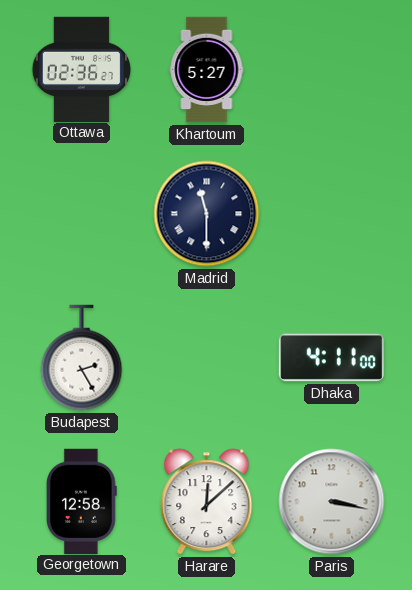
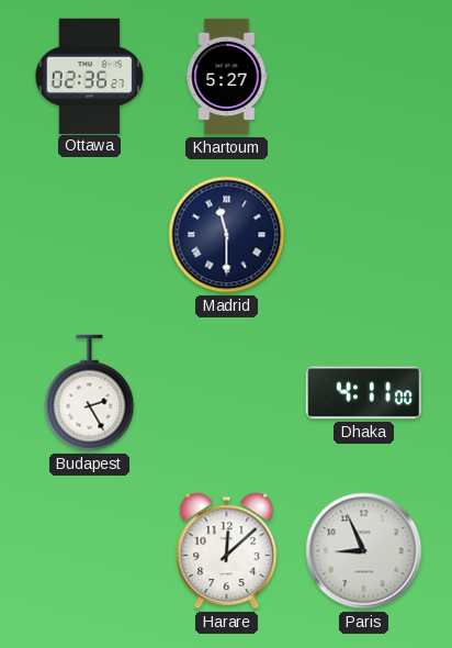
Georgetown: 12:58 -> none (82, 501)
Paris: 3:17 -> 8:56 (364, 551)
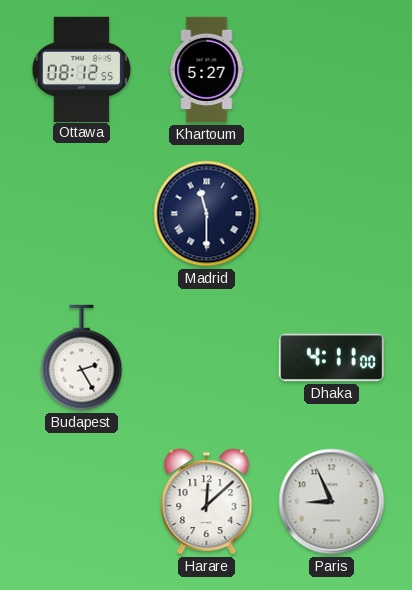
Ottawa: 02:36 -> 08:12 (81, 69)
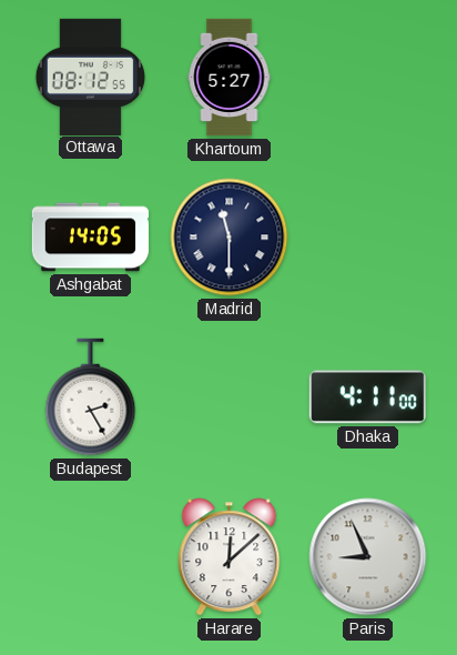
Ashgabat: none -> 14:05 (90, 238)
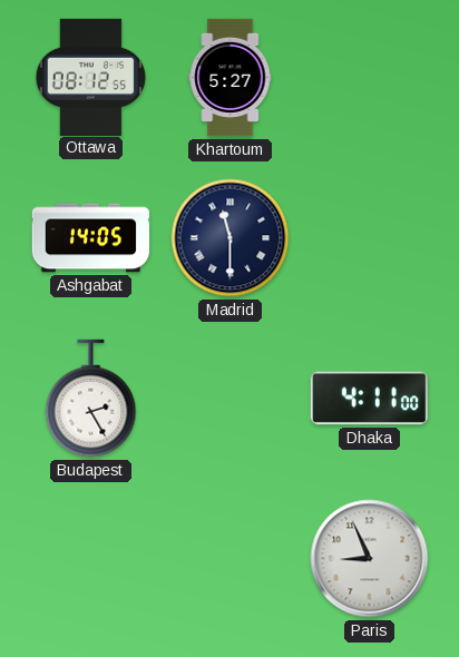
Harare: 12:08 -> none (230, 557)
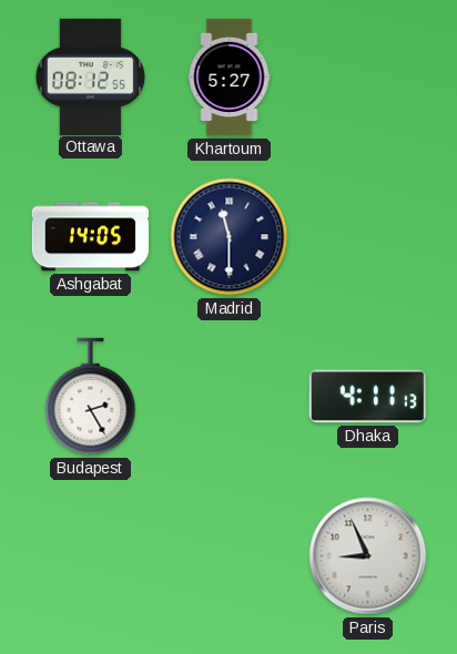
Dhaka: 4:11:00 -> 4:11:13 (367, 397)
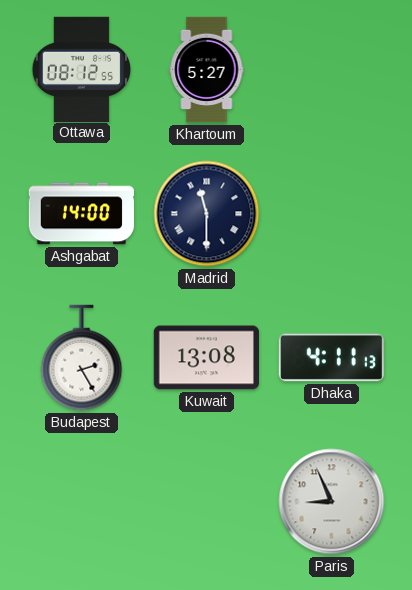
Ashgabat: 14:05 -> 14:00 (81, 214)
Kuwait: none -> 13:08 (206, 358)
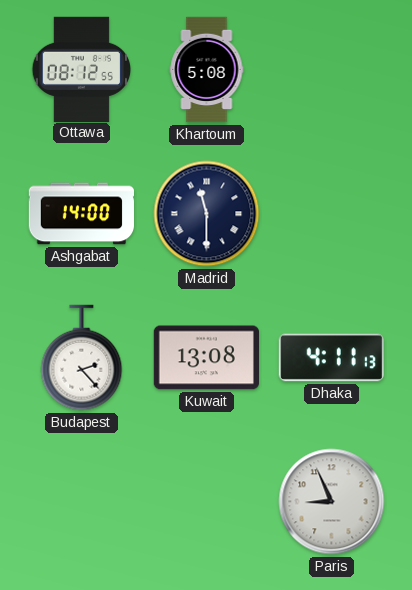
Khartoum: 5:27 -> 5:08 (207, 70)
Budapest: 2:25 -> 2:23 (82, 358)
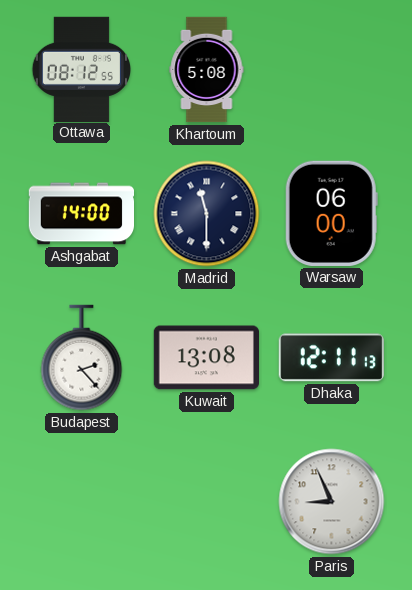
Warsaw: none -> 06:00 (331, 213)
Dhaka: 4:11 -> 12:11 (331, 358)
